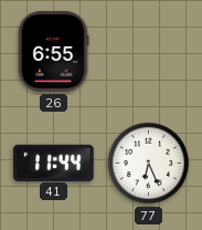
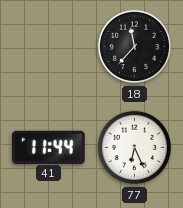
26: 6:55 -> none (53, 52)
18: none -> 11:37 (135, 47)
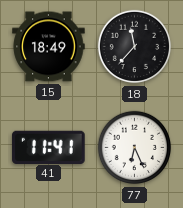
15: none -> 18:49 (49, 47)
41: 11:44 -> 11:41 (49, 147)
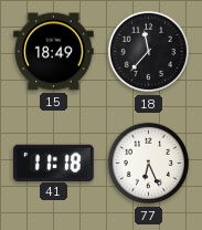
41: 11:41 -> 11:18 (54, 163)
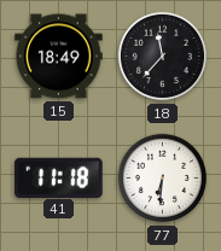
77: 6:26 -> 6:31 (163, 179)
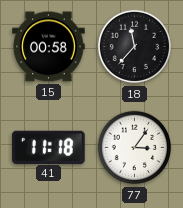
15: 18:49 -> 00:58 (49, 47)
77: 6:31 -> 3:06 (135, 148)
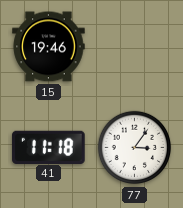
15: 00:58 -> 19:46 (49, 47)
18: 11:37 -> none (135, 47)
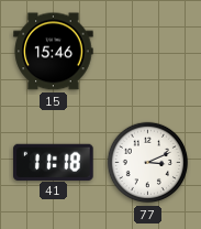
15: 19:46 -> 15:46 (54, 52)
77: 3:06 -> 3:11 (148, 163)
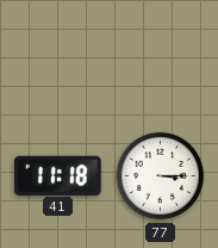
15: 15:46 -> none (54, 52)
77: 3:11 -> 3:15 (161, 176)
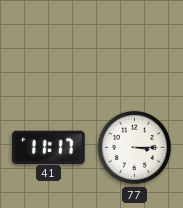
41: 11:18 -> 11:17 (49, 147)
